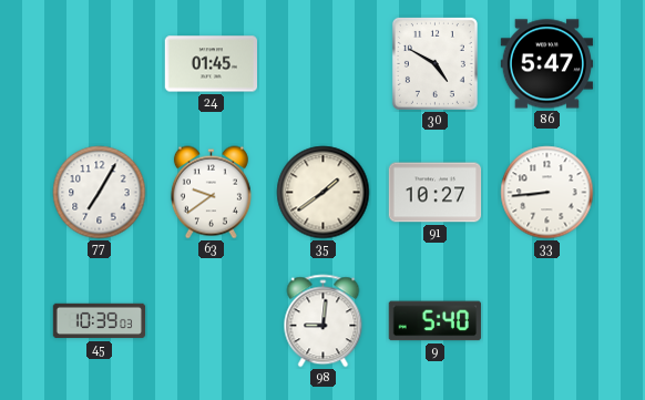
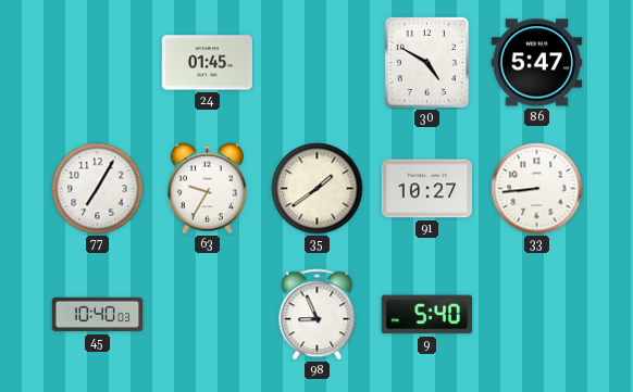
63: 9:39 -> 9:35 (207, 189)
45: 10:39 -> 10:40 (98, 315)
98: 9:01 -> 8:56 (318, 315)
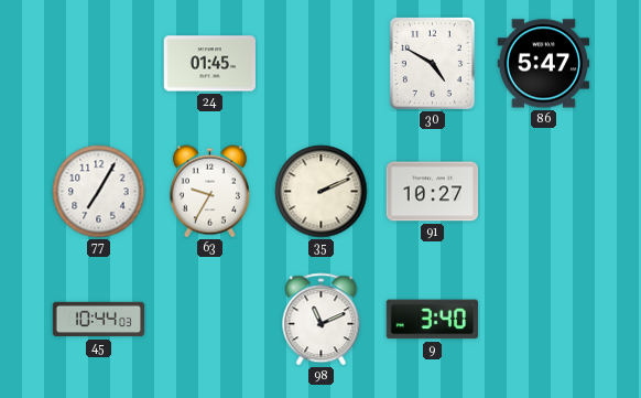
35: 1:39 -> 2:11 (322, 192)
33: 8:44 -> none (537, 189)
45: 10:40 -> 10:44 (99, 320)
98: 8:56 -> 11:11 (322, 320)
9: 5:40 -> 3:40 (432, 320)
